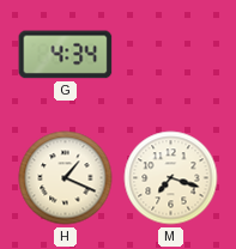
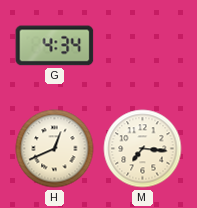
H: 1:19 -> 12:41 (55, 149)
M: 7:18 -> 7:16 (143, 149)
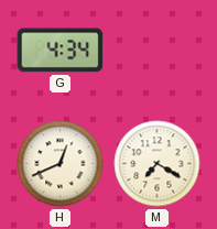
M: 7:16 -> 7:20 (158, 164)
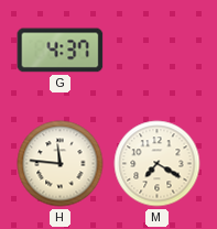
G: 4:34 -> 4:37 (61, 51)
H: 12:41 -> 11:46 (61, 164)
